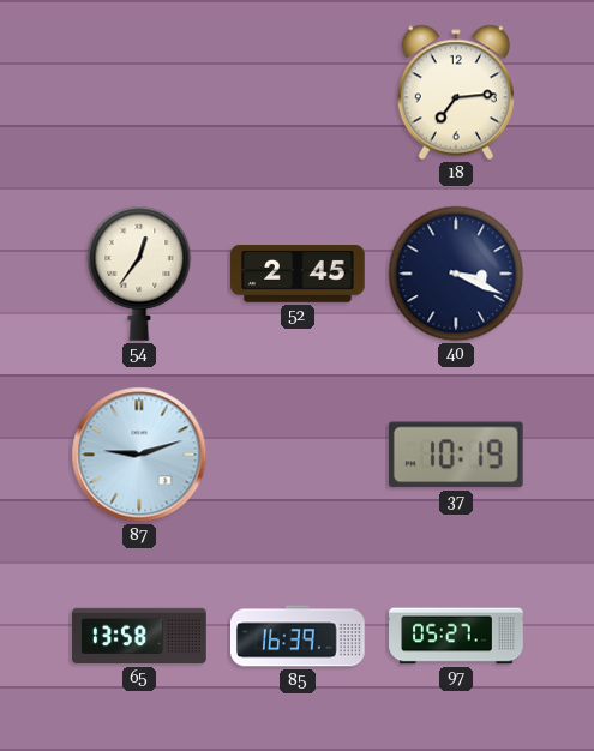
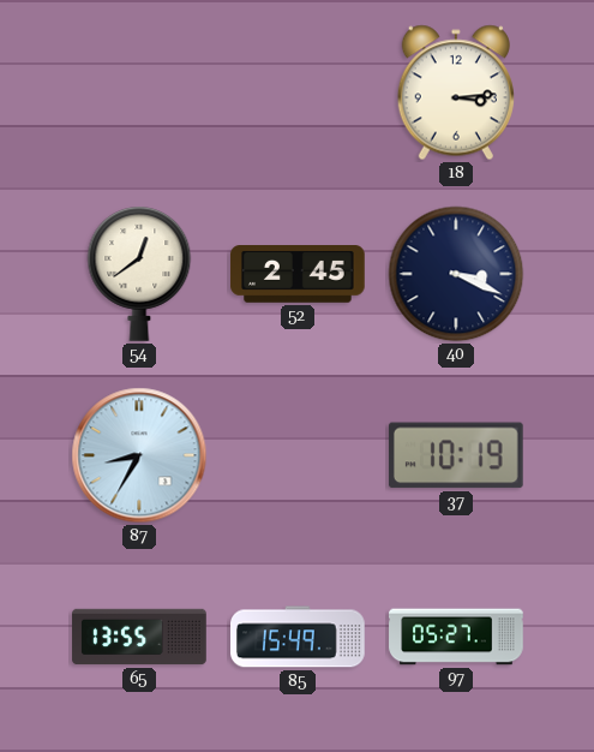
18: 7:14 -> 3:14 (456, 92)
54: 12:36 -> 12:39 (139, 274)
87: 9:12 -> 8:35 (139, 455)
65: 13:58 -> 13:55 (139, 637)
85: 16:39 -> 15:49 (299, 637)
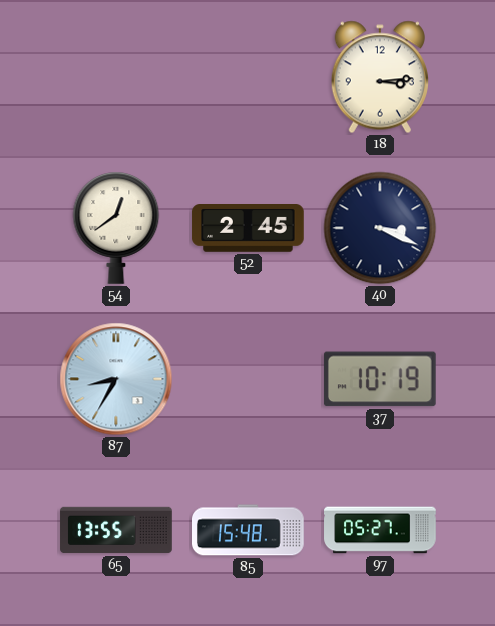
85: 15:49 -> 15:48 (249, 530)
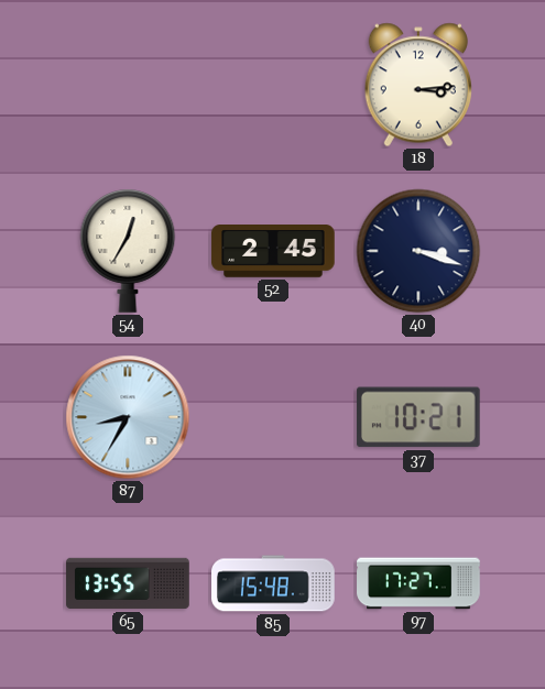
54: 12:39 -> 12:35 (128, 251)
40: 3:19 -> 3:18 (418, 251)
37: 10:19 -> 10:21 (418, 417)
97: 05:27 -> 17:27 (418, 583)
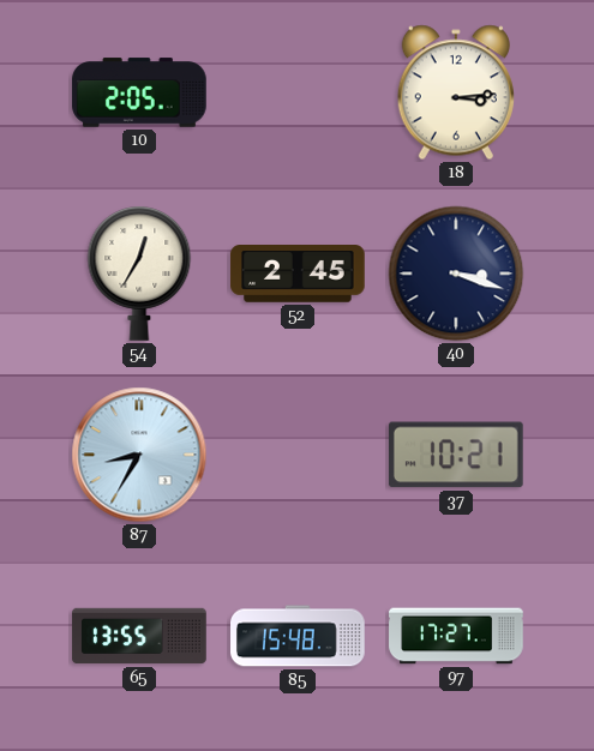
10: none -> 2:05 (139, 92)
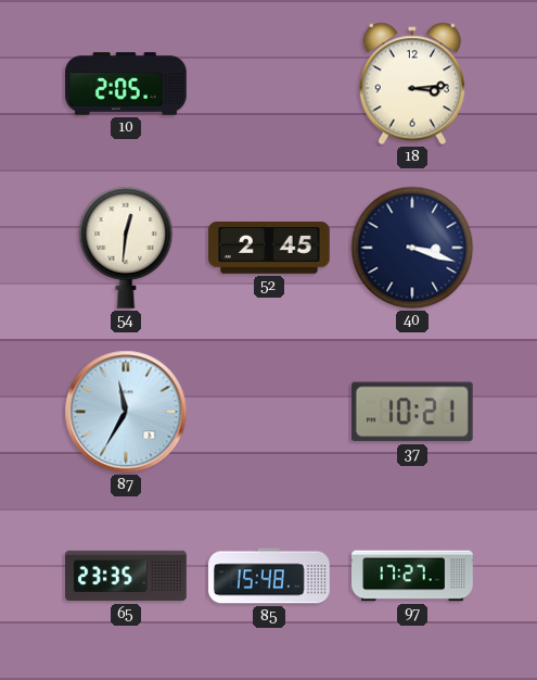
54: 12:35 -> 12:31 (126, 248)
87: 8:35 -> 11:35 (126, 412)
65: 13:55 -> 23:35 (126, 576)
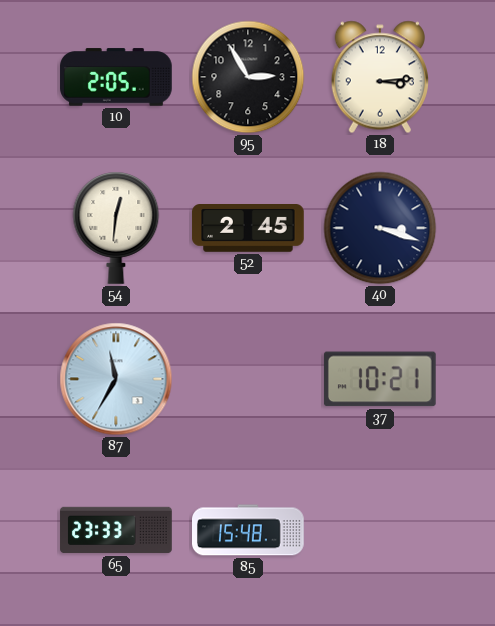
95: none -> 2:55 (248, 77)
65: 23:35 -> 23:33 (116, 530)
97: 17:27 -> none (412, 576)
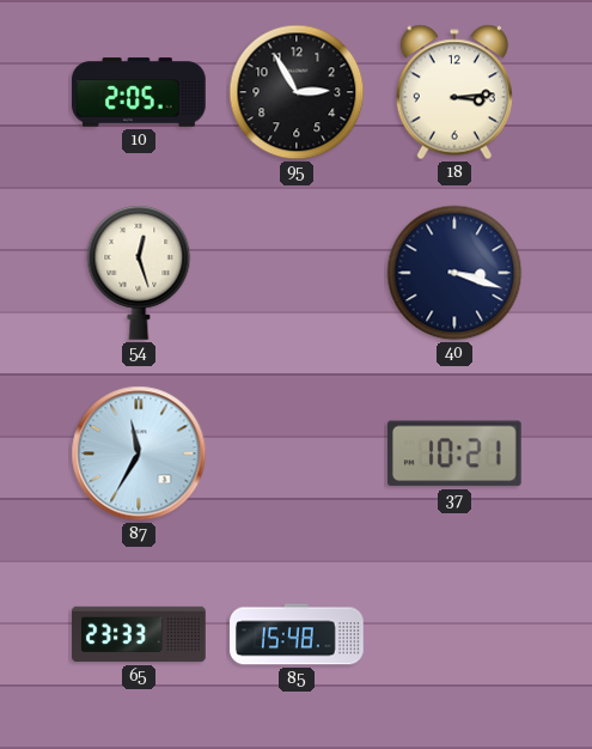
54: 12:31 -> 12:27 (139, 273)
52: 2:45 -> none (248, 229)
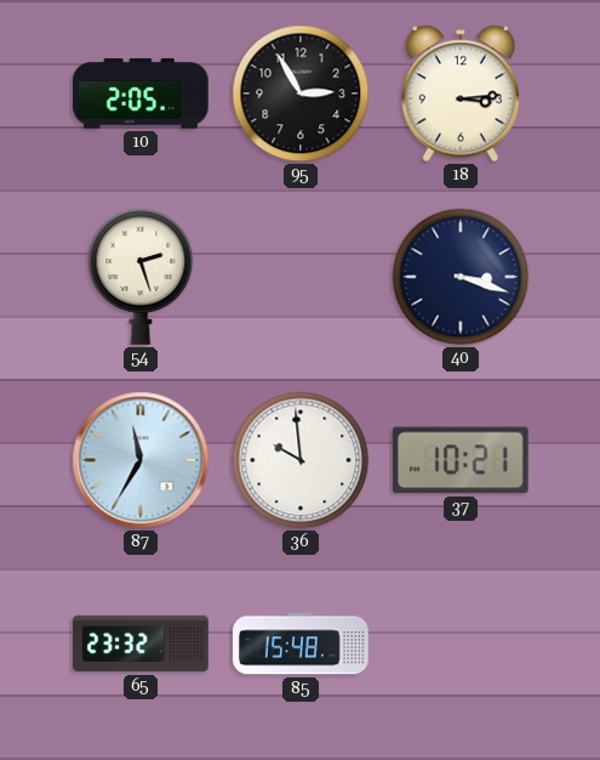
54: 12:27 -> 2:27 (141, 277)
36: none -> 9:59 (301, 460)
65: 23:33 -> 23:32 (141, 643)
